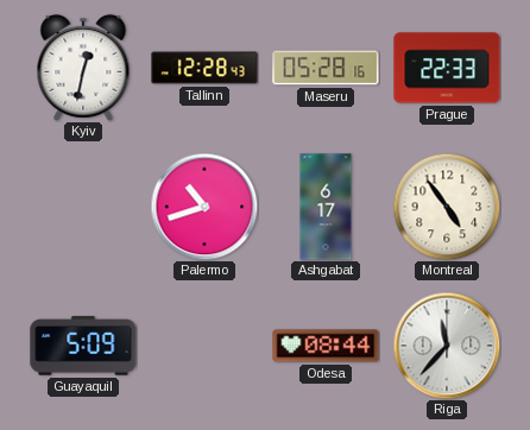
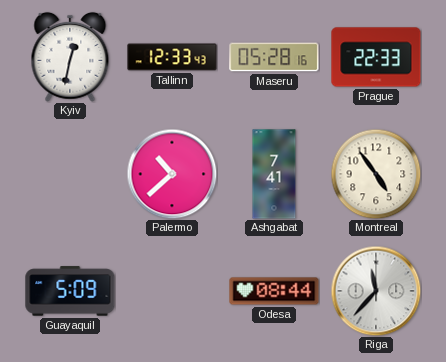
Tallinn: 12:28 -> 12:33 (172, 57)
Palermo: 10:42 -> 10:38 (172, 174)
Ashgabat: 6:17 -> 7:41 (274, 174)
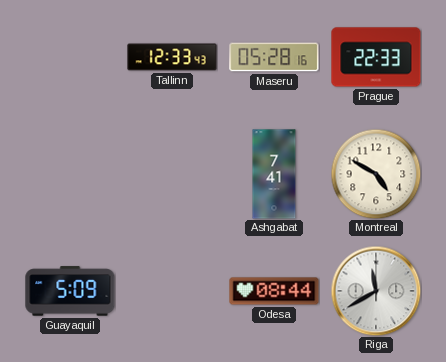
Kyiv: 12:32 -> none (70, 57)
Palermo: 10:38 -> none (172, 174)
Montreal: 4:54 -> 4:50 (376, 174)
Riga: 11:37 -> 11:40 (376, 291)
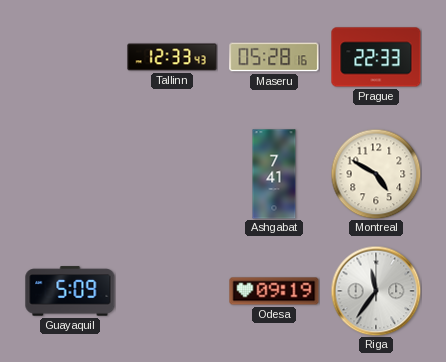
Odesa: 08:44 -> 09:19 (274, 291)
Riga: 11:40 -> 11:36 (376, 291)
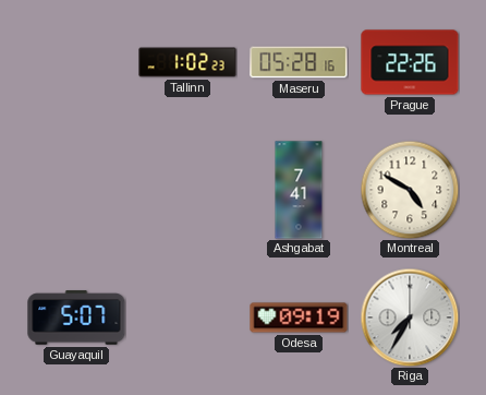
Tallinn: 12:33 -> 1:02 (187, 62)
Prague: 22:33 -> 22:26 (410, 62)
Guayaquil: 5:09 -> 5:07 (76, 318)
Riga: 11:36 -> 7:35 (410, 318)
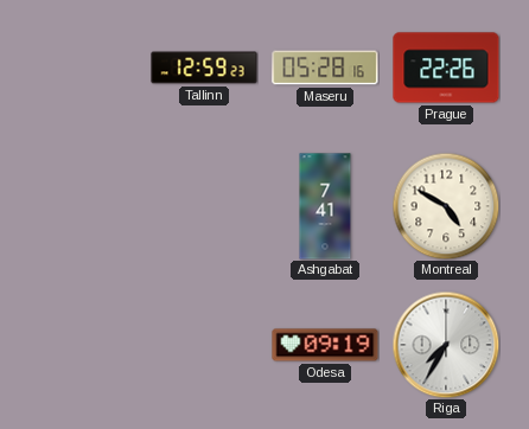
Tallinn: 1:02 -> 12:59 (204, 68)
Guayaquil: 5:07 -> none (76, 318)
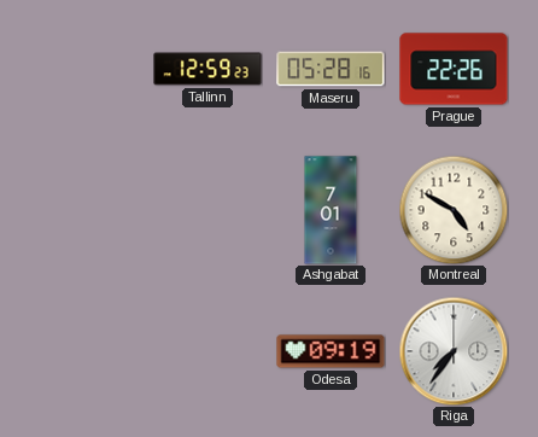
Ashgabat: 7:41 -> 7:01 (331, 210)
Riga: 7:35 -> 7:36 (454, 351)
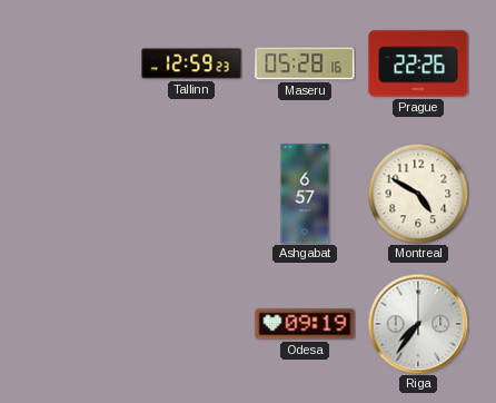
Ashgabat: 7:01 -> 6:57 (305, 194)
